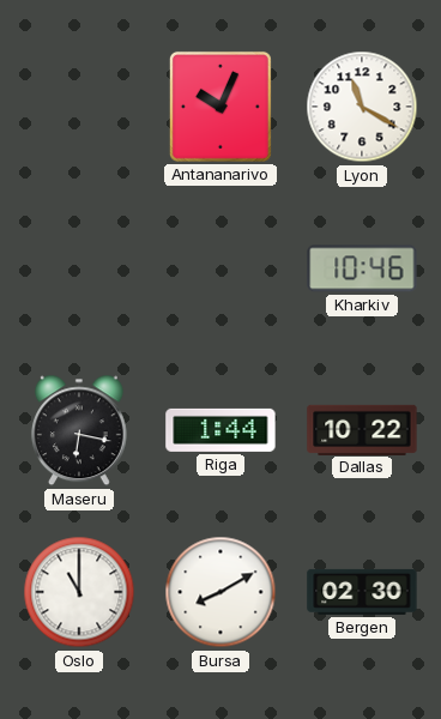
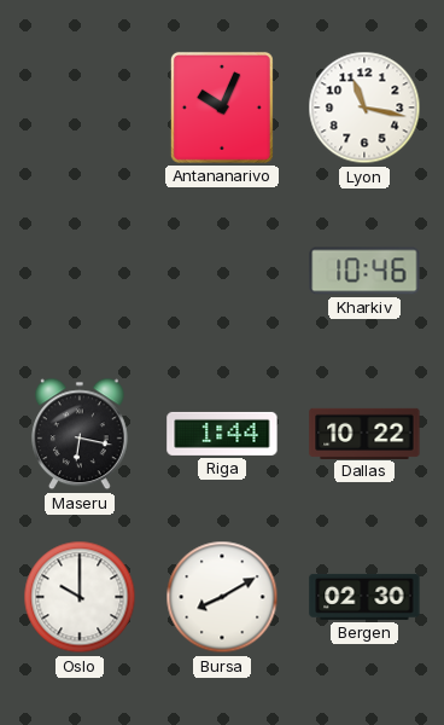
Lyon: 11:20 -> 11:17 (364, 108)
Oslo: 11:00 -> 10:00 (80, 597)
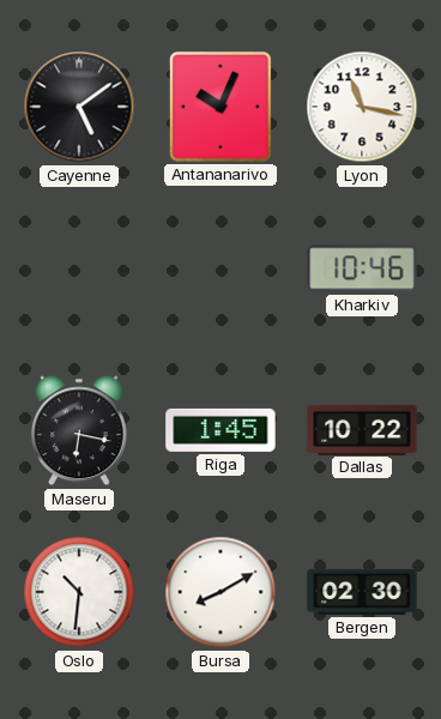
Cayenne: none -> 5:09 (79, 107)
Riga: 1:44 -> 1:45 (220, 430)
Oslo: 10:00 -> 10:31 (79, 592)
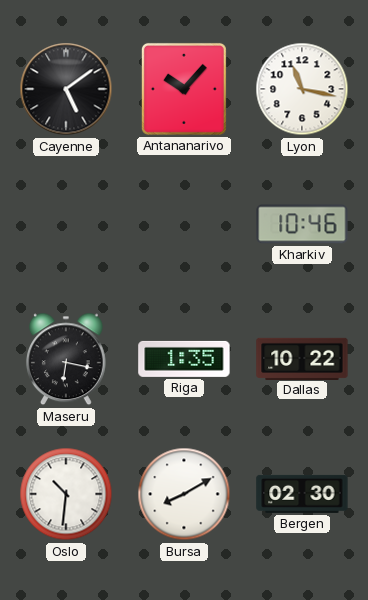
Antananarivo: 10:04 -> 10:07 (184, 89)
Riga: 1:45 -> 1:35 (184, 359)
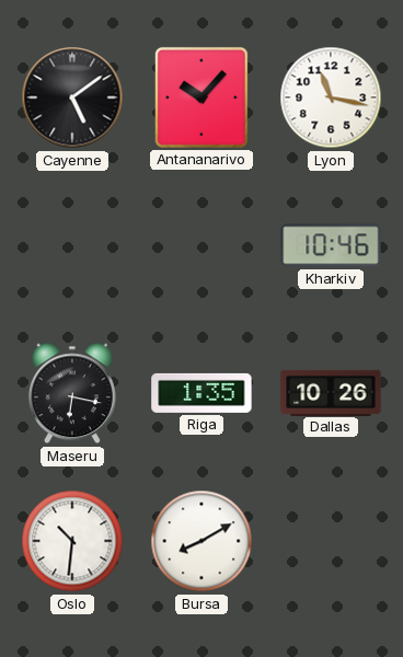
Dallas: 10:22 -> 10:26 (331, 392)
Bergen: 02:30 -> none (302, 494)
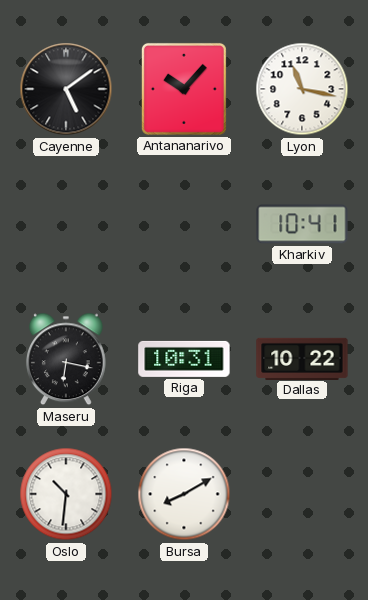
Kharkiv: 10:46 -> 10:41 (302, 224)
Riga: 1:35 -> 10:31 (184, 359)
Dallas: 10:26 -> 10:22 (302, 358)
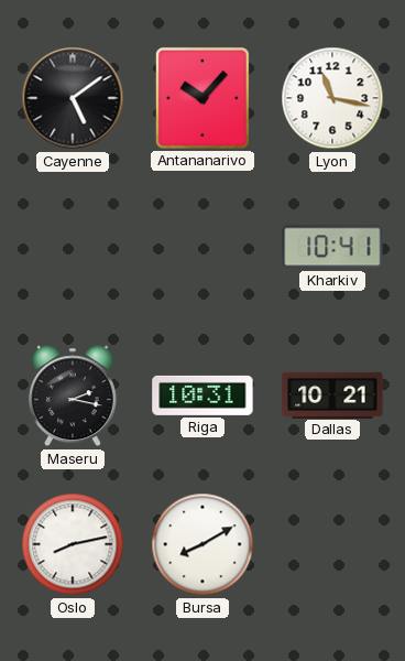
Maseru: 6:17 -> 2:17 (73, 395)
Dallas: 10:22 -> 10:21 (332, 394)
Oslo: 10:31 -> 8:13 (73, 544)
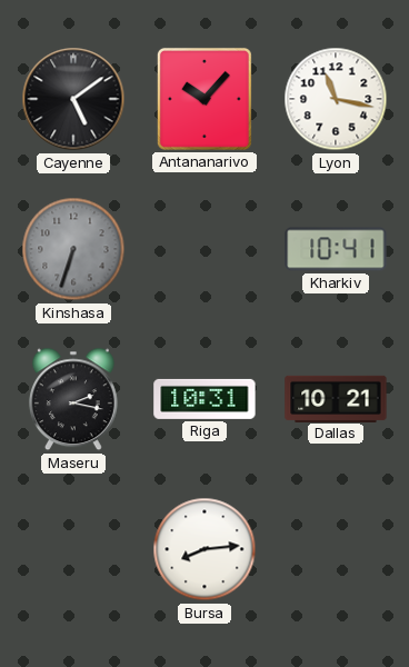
Kinshasa: none -> 6:33 (73, 249)
Oslo: 8:13 -> none (73, 544)
Bursa: 8:10 -> 8:14 (205, 549)
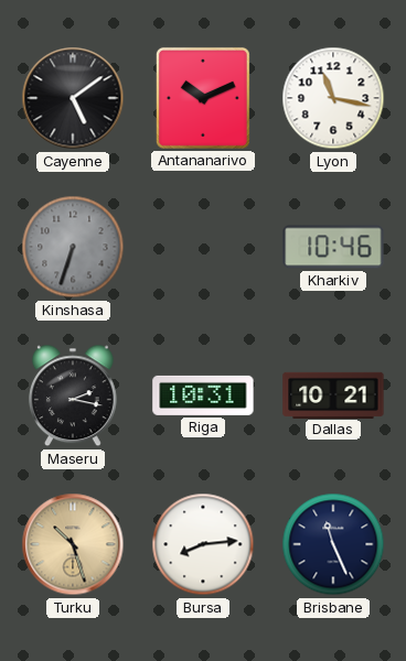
Antananarivo: 10:07 -> 10:11 (203, 98)
Kharkiv: 10:41 -> 10:46 (333, 247)
Turku: none -> 10:27 (73, 544)
Brisbane: none -> 11:26 (333, 544)
